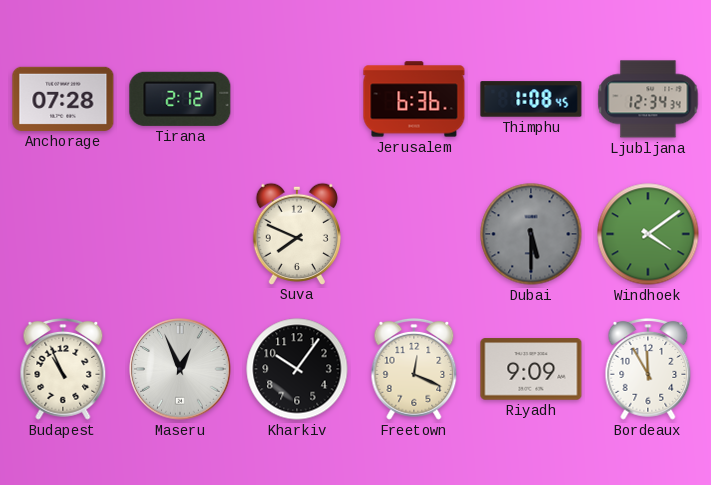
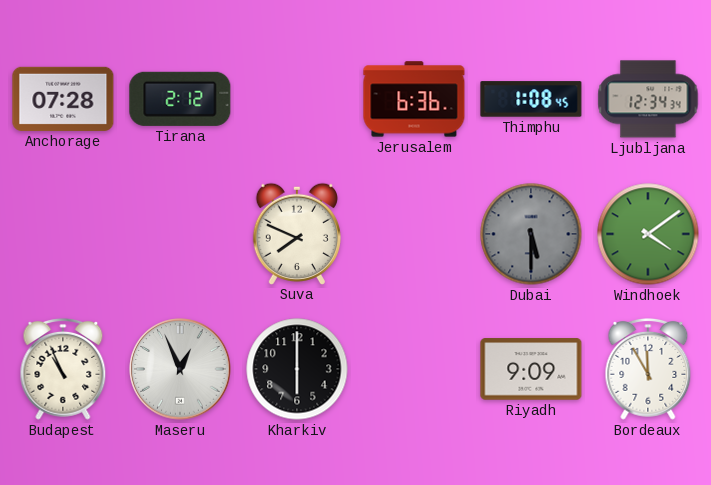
Kharkiv: 10:06 -> 6:00 (297, 369)
Freetown: 12:19 -> none (414, 370)
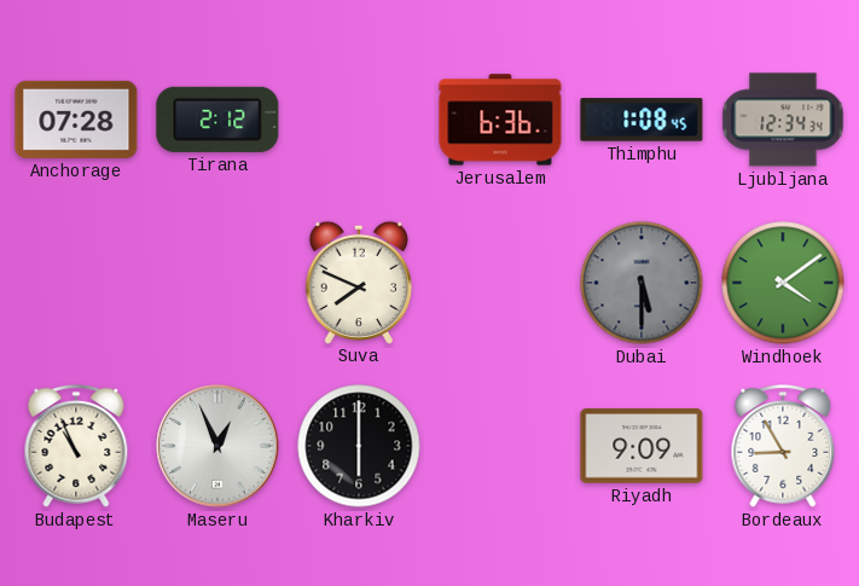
Bordeaux: 11:55 -> 8:55 (783, 447)
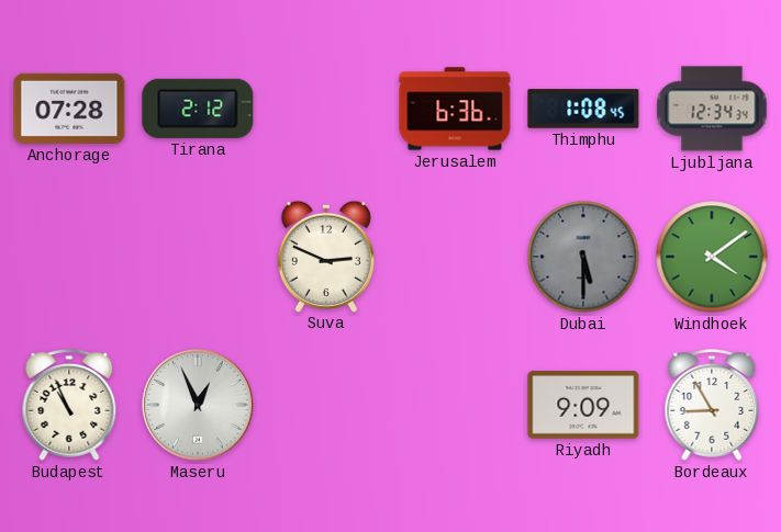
Suva: 7:49 -> 2:49 (326, 256)
Kharkiv: 6:00 -> none (359, 446)
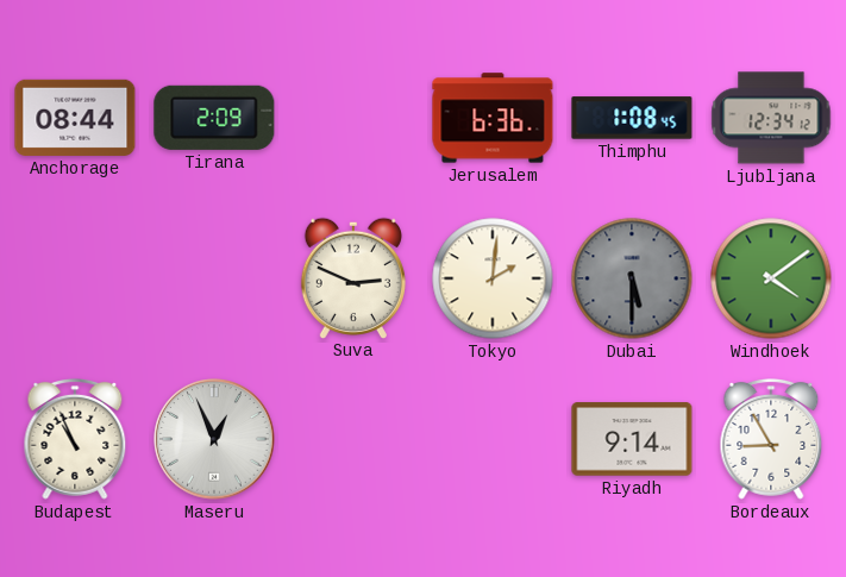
Anchorage: 07:28 -> 08:44 (75, 118)
Tirana: 2:12 -> 2:09 (214, 118)
Ljubljana: 12:34:34 -> 12:34:12 (771, 118)
Tokyo: none -> 2:01 (493, 278)
Riyadh: 9:09 -> 9:14 (632, 439)
